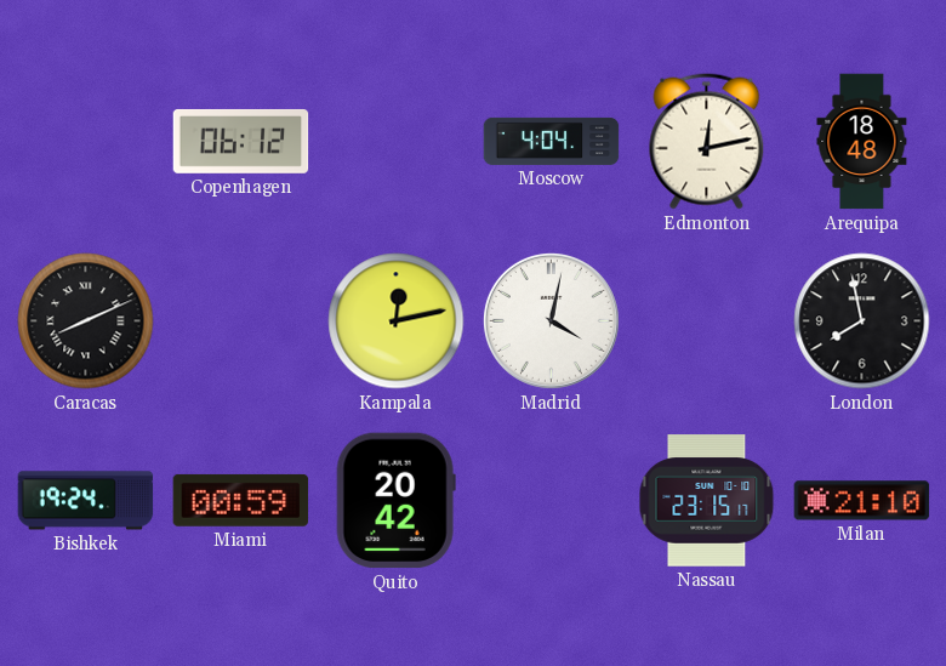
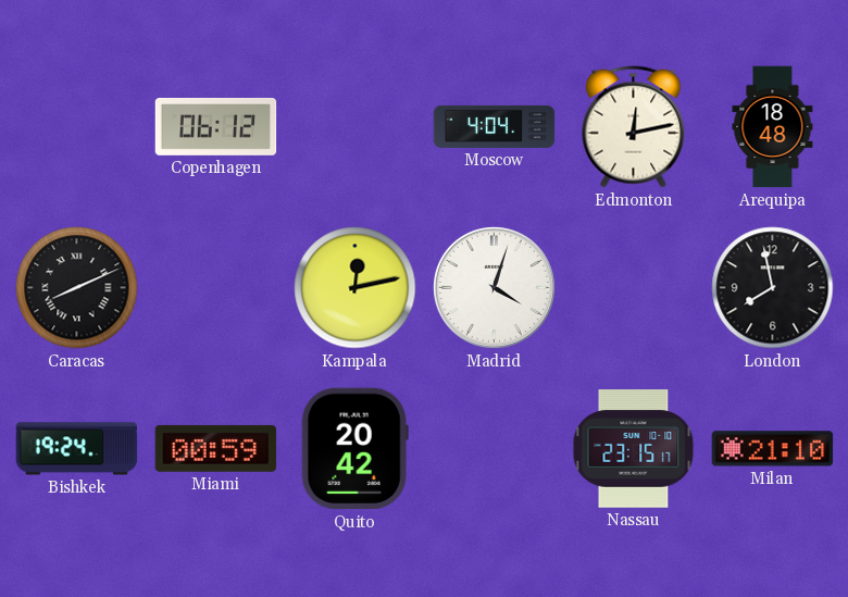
Madrid: 4:02 -> 4:03 (494, 287)
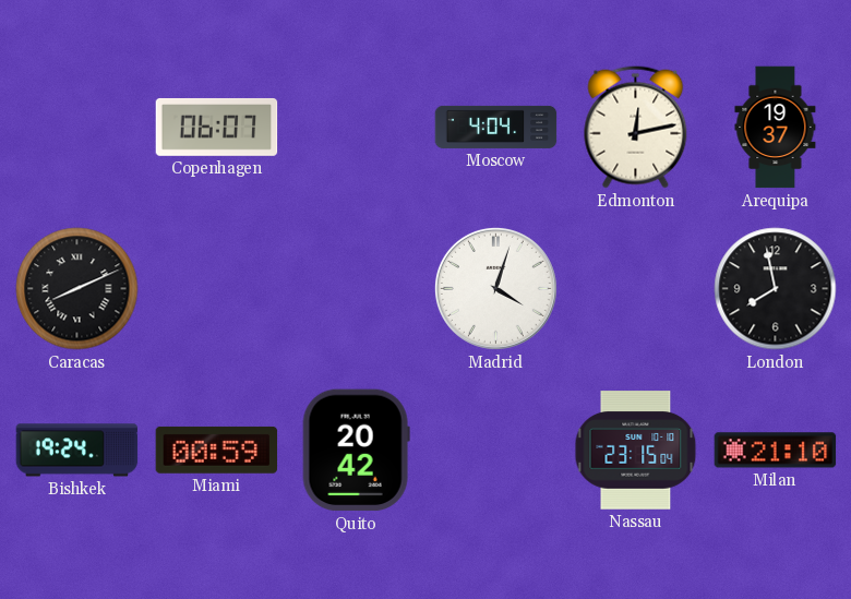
Copenhagen: 06:12 -> 06:07 (217, 128)
Arequipa: 18:48 -> 19:37 (776, 128)
Kampala: 12:13 -> none (356, 288)
Nassau: 23:15:17 -> 23:15:04 (636, 451)
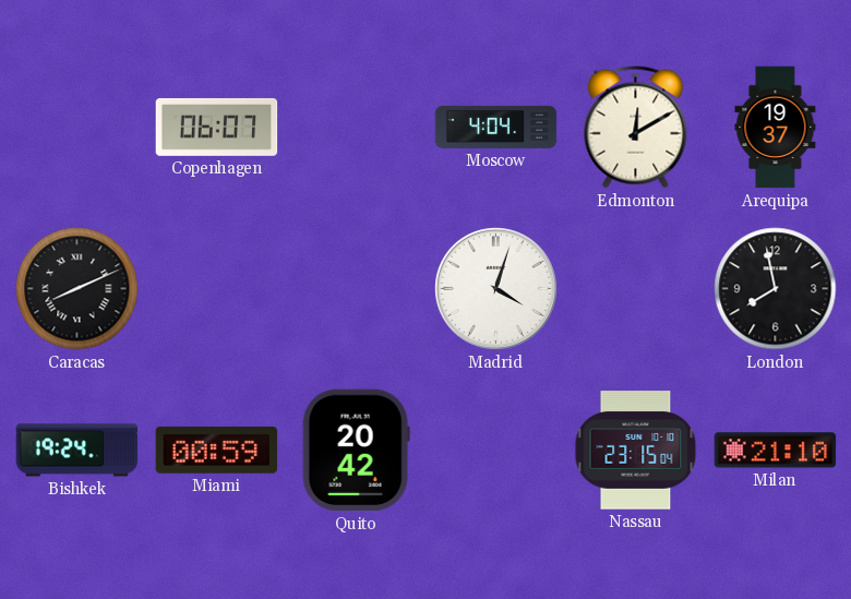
Edmonton: 12:13 -> 12:10 (636, 128)
